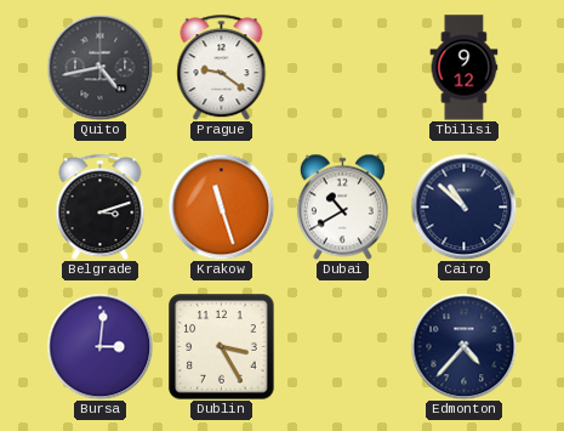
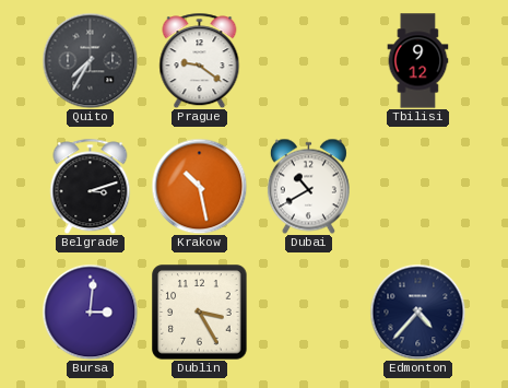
Quito: 4:43 -> 7:35 (90, 60)
Krakow: 11:27 -> 10:28 (199, 186)
Cairo: 10:52 -> none (463, 206)
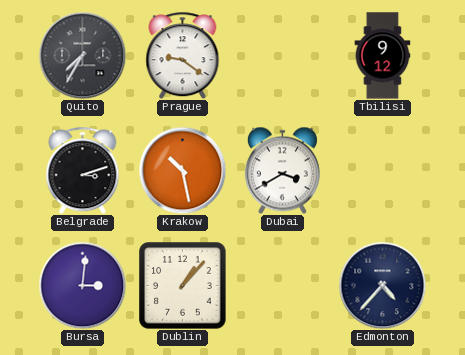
Dubai: 10:40 -> 3:40 (282, 170)
Dublin: 3:25 -> 1:07 (183, 286)
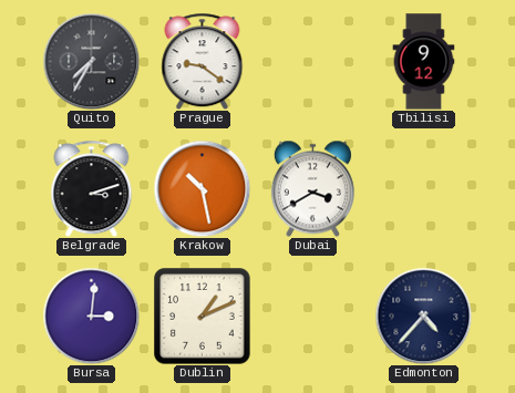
Dublin: 1:07 -> 1:11 (203, 317)
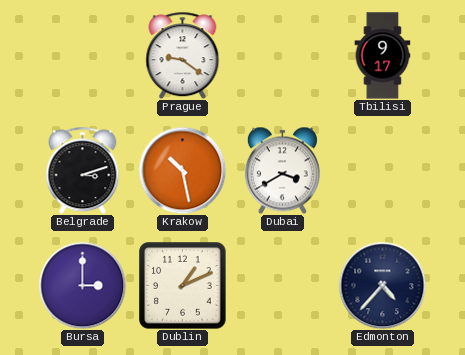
Quito: 7:35 -> none (91, 61)
Tbilisi: 9:12 -> 9:17 (383, 56)
Bursa: 3:01 -> 3:00 (82, 285)
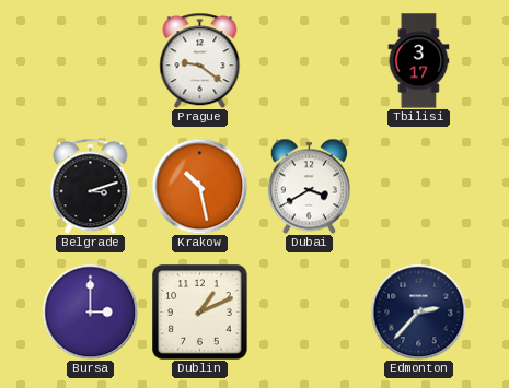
Tbilisi: 9:17 -> 3:17 (419, 61)
Edmonton: 4:37 -> 2:37 (418, 311)
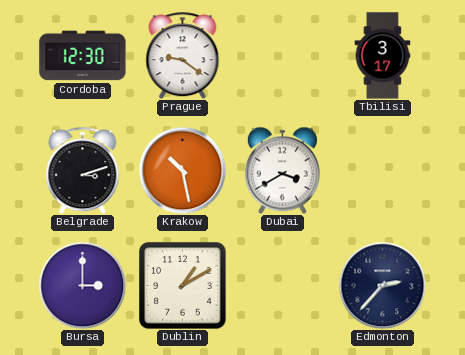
Cordoba: none -> 12:30 (83, 56)
Dublin: 1:11 -> 1:10 (183, 286)
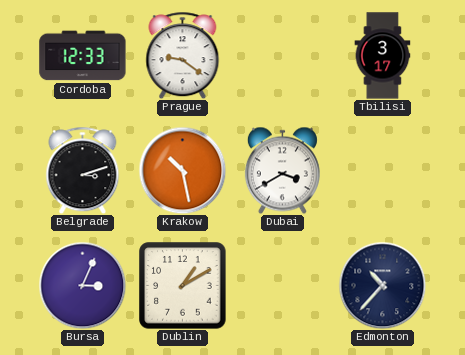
Cordoba: 12:30 -> 12:33 (83, 56)
Bursa: 3:00 -> 3:04 (82, 285)
Edmonton: 2:37 -> 10:37 (382, 285)
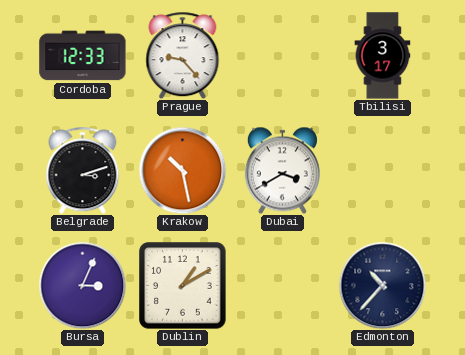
Prague: 9:21 -> 9:23 (183, 55)
